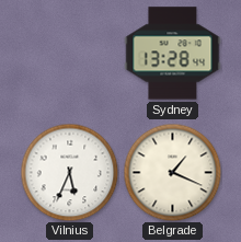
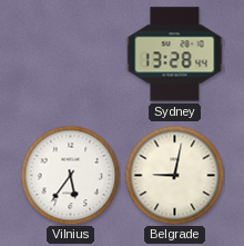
Vilnius: 5:34 -> 5:36 (70, 175)
Belgrade: 1:19 -> 9:02 (174, 175)
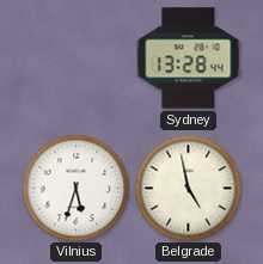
Vilnius: 5:36 -> 5:33 (75, 188)
Belgrade: 9:02 -> 4:58 (188, 188)
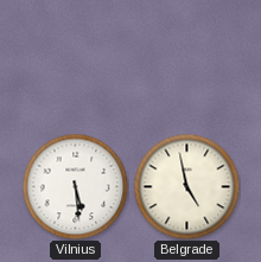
Sydney: 13:28 -> none (189, 59)
Vilnius: 5:33 -> 5:29 (75, 186)
